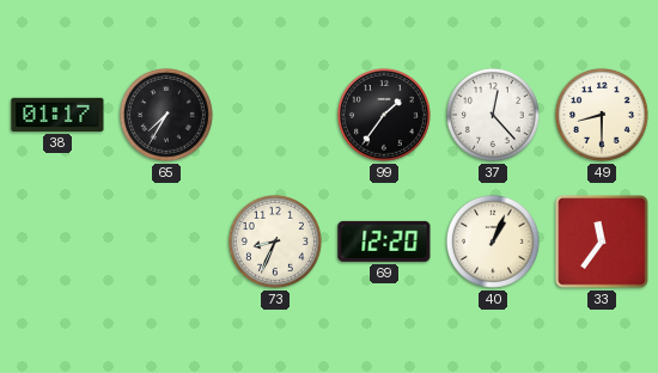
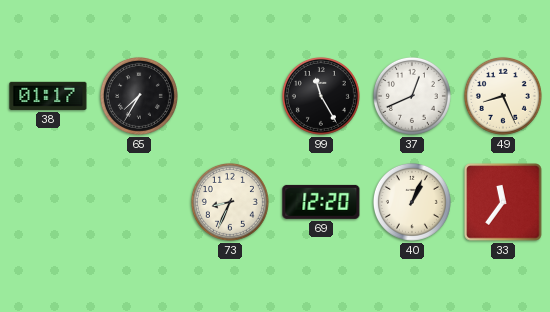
99: 1:36 -> 11:25 (321, 96)
37: 12:23 -> 12:41 (412, 96)
49: 8:30 -> 8:26 (503, 96)
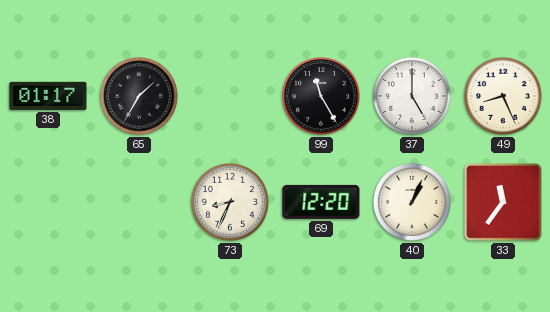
65: 7:35 -> 1:35 (139, 96)
37: 12:41 -> 5:00 (412, 96)
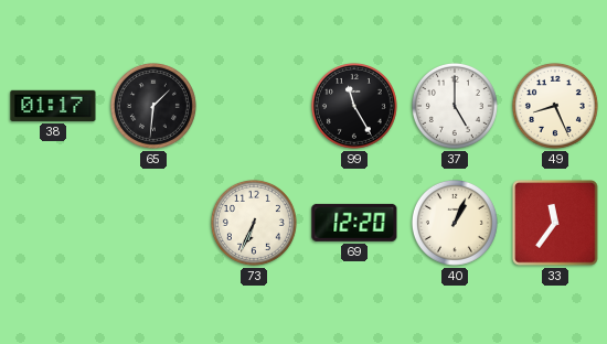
65: 1:35 -> 1:31 (153, 106)
73: 8:34 -> 6:34 (254, 223)
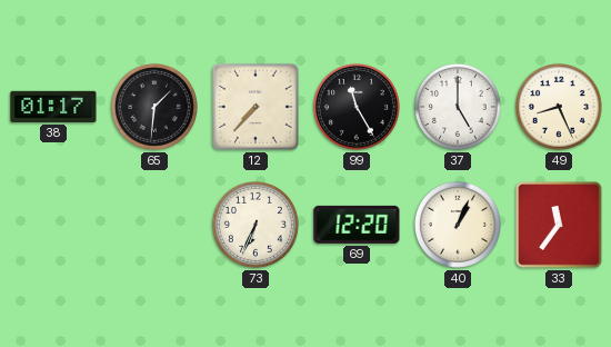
12: none -> 7:37 (256, 107)
